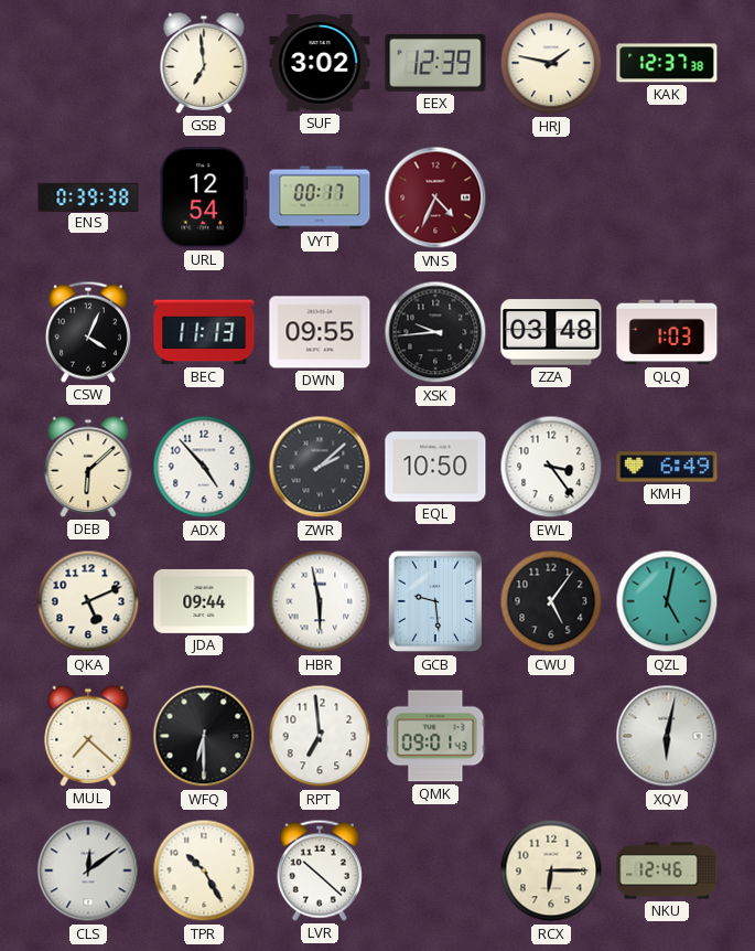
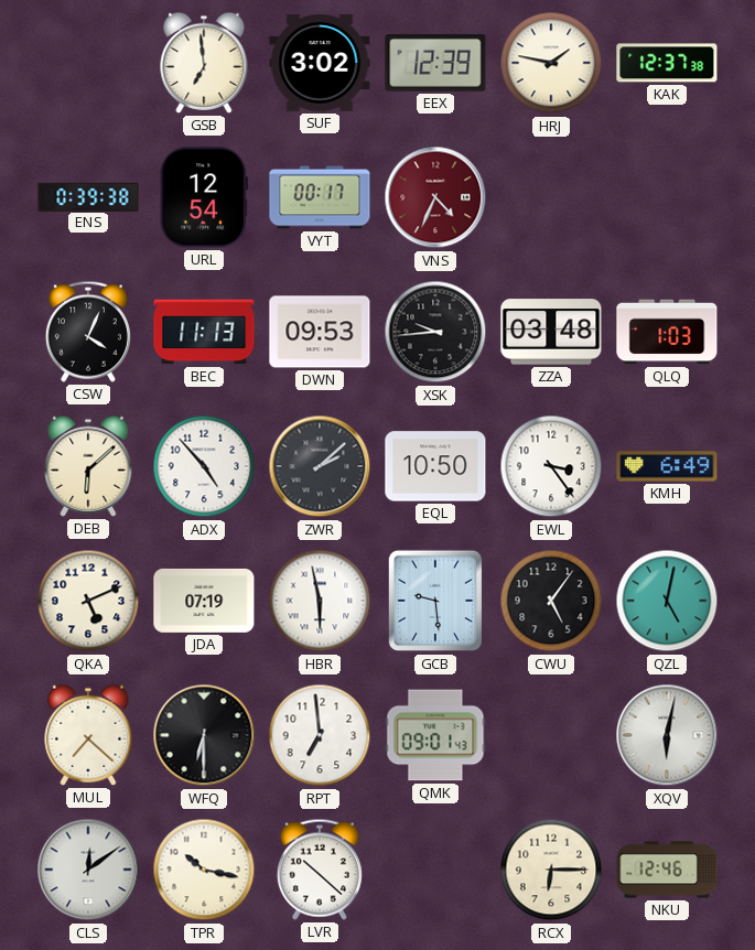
DWN: 09:55 -> 09:53 (320, 332)
JDA: 09:44 -> 07:19 (204, 601)
TPR: 10:25 -> 10:17 (204, 870)
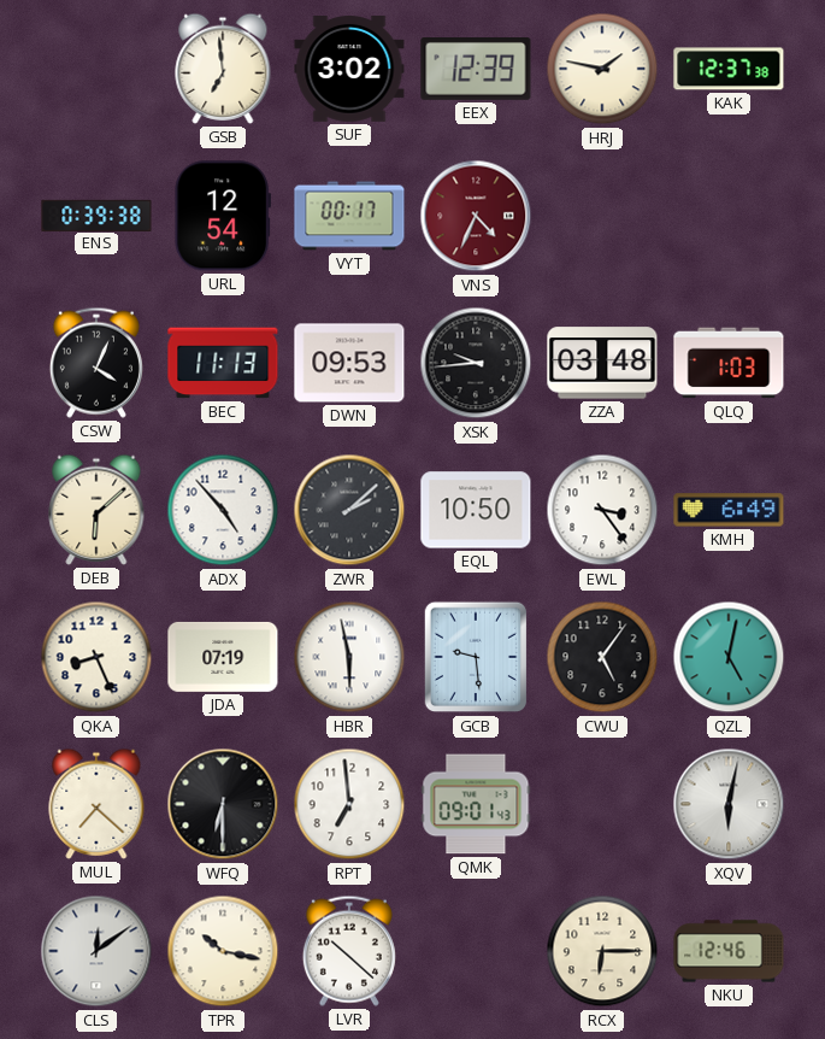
QKA: 5:11 -> 8:26 (96, 657)
